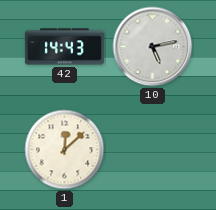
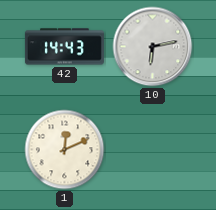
10: 5:13 -> 6:13 (153, 47)
1: 12:08 -> 12:11 (65, 150)
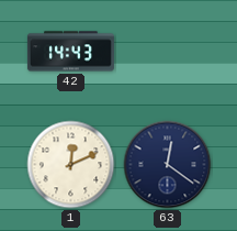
10: 6:13 -> none (153, 47)
63: none -> 12:21 (168, 165)
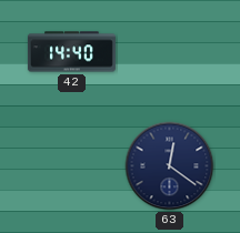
42: 14:43 -> 14:40 (71, 52)
1: 12:11 -> none (71, 165)
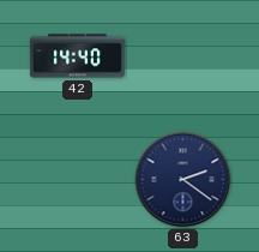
63: 12:21 -> 2:21 (183, 180)
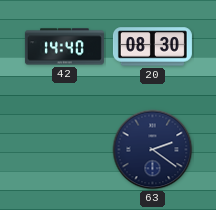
20: none -> 08:30 (152, 47)
